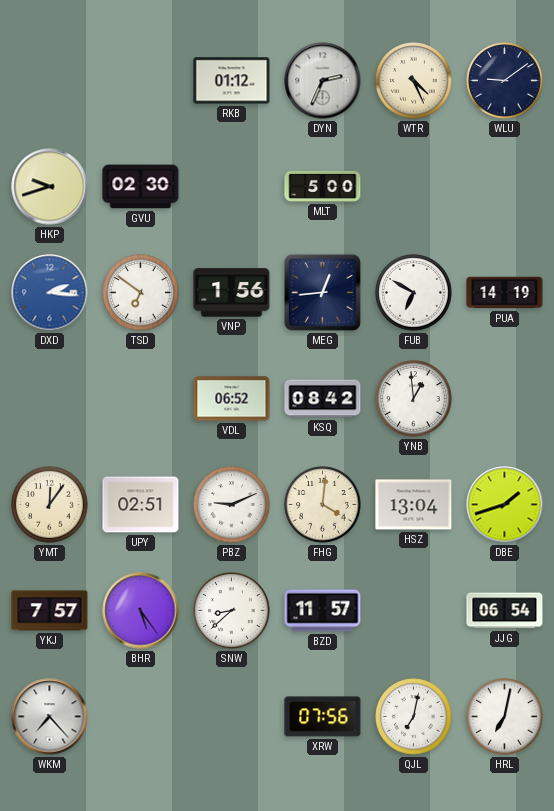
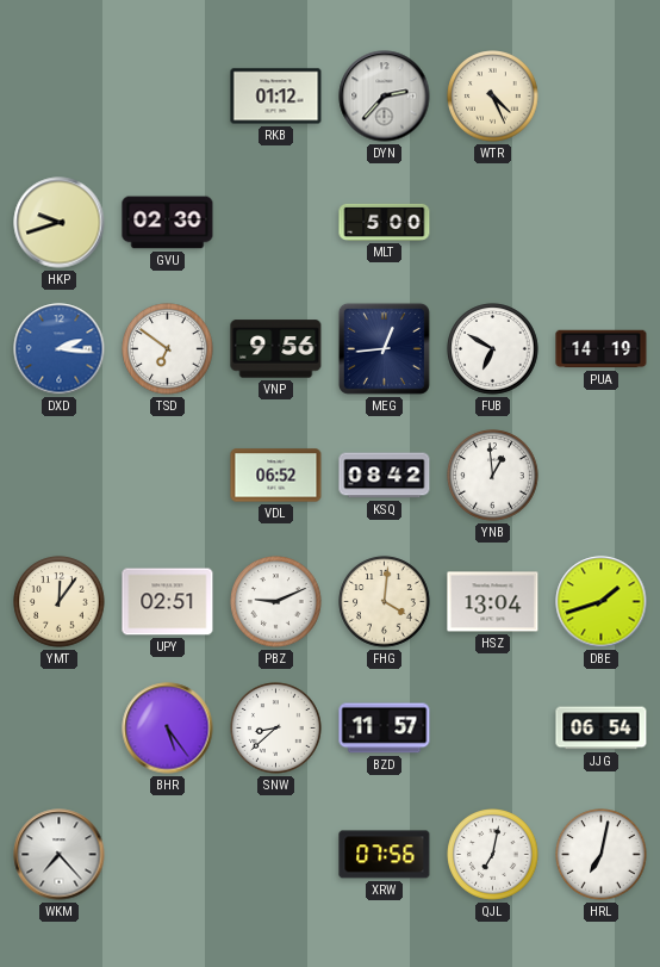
DYN: 2:34 -> 2:37 (385, 97)
WLU: 9:09 -> none (505, 81)
VNP: 1:56 -> 9:56 (276, 349)
YKJ: 7:57 -> none (50, 611)
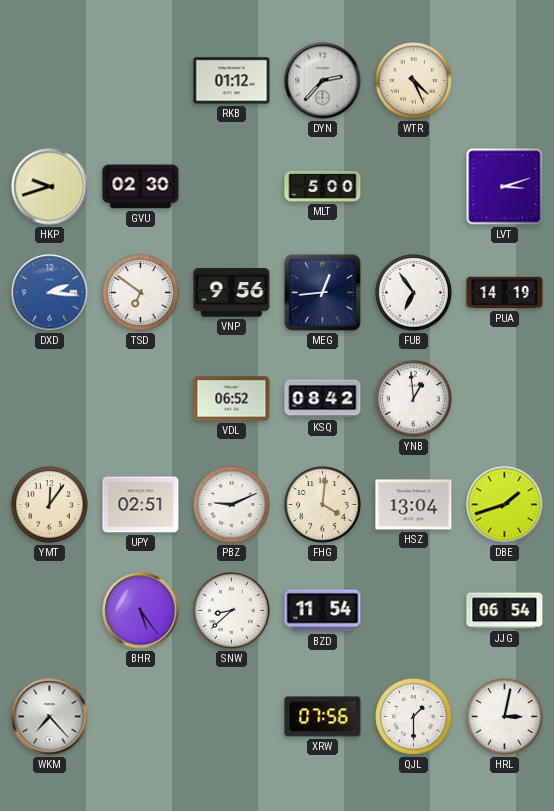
LVT: none -> 3:12 (505, 187)
FUB: 6:50 -> 6:54 (414, 293)
BZD: 11:57 -> 11:54 (323, 611)
QJL: 7:02 -> 1:30 (414, 717)
HRL: 7:02 -> 3:02 (505, 717)
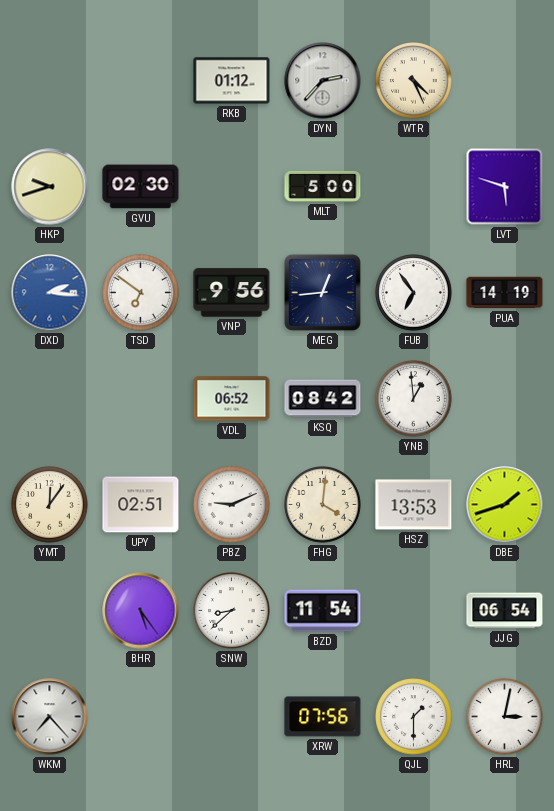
LVT: 3:12 -> 5:48 (505, 187)
HSZ: 13:04 -> 13:53 (414, 505)
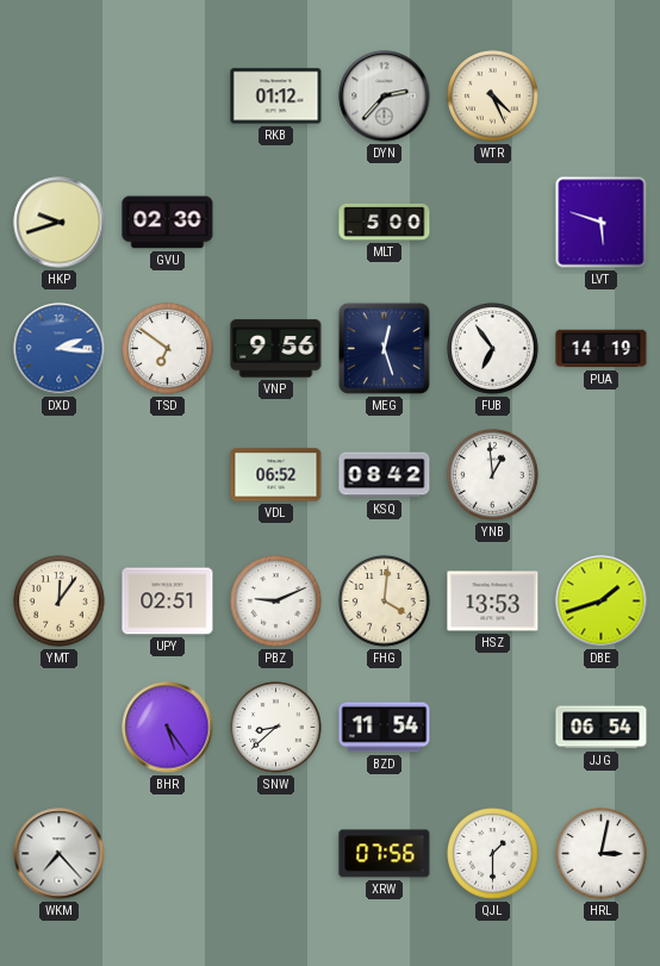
MEG: 12:44 -> 12:27 (384, 348)
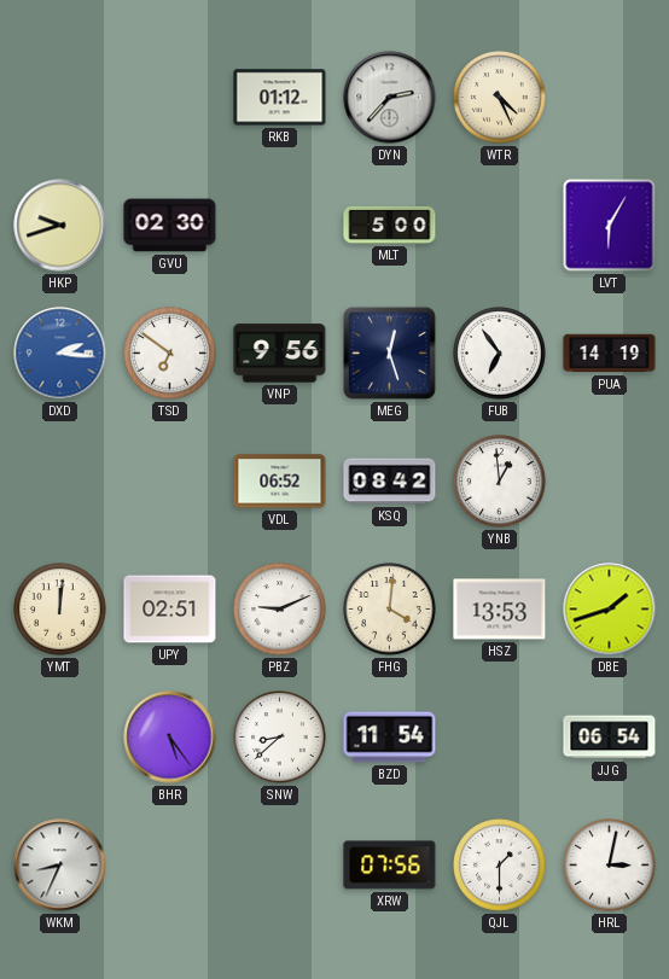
LVT: 5:48 -> 6:05 (610, 226)
YMT: 12:06 -> 12:01 (60, 610)
WKM: 7:23 -> 8:34 (60, 866)
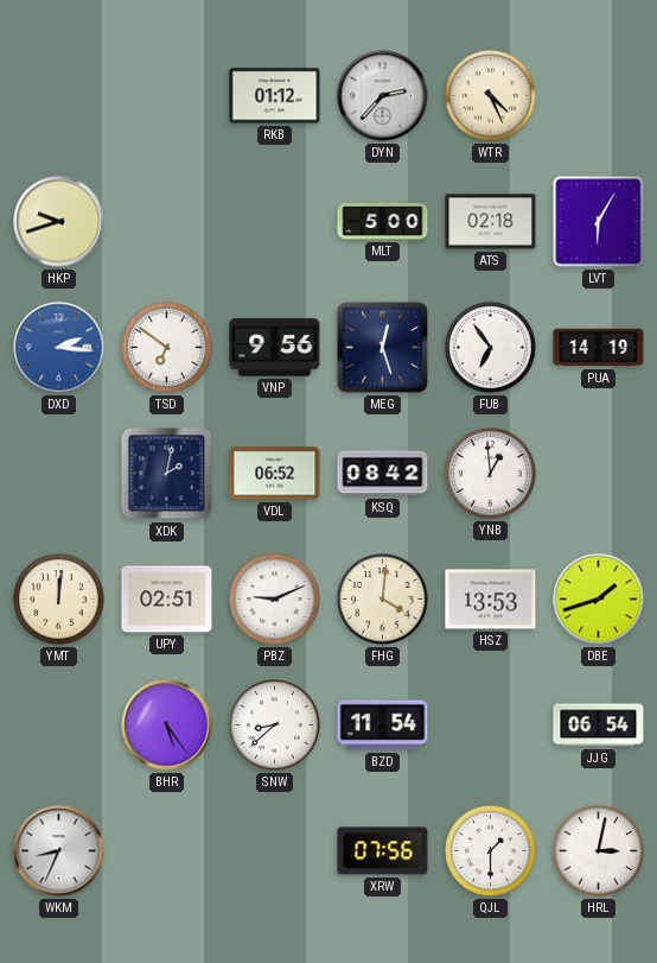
GVU: 02:30 -> none (170, 226)
ATS: none -> 02:18 (491, 222)
XDK: none -> 2:02 (167, 474)
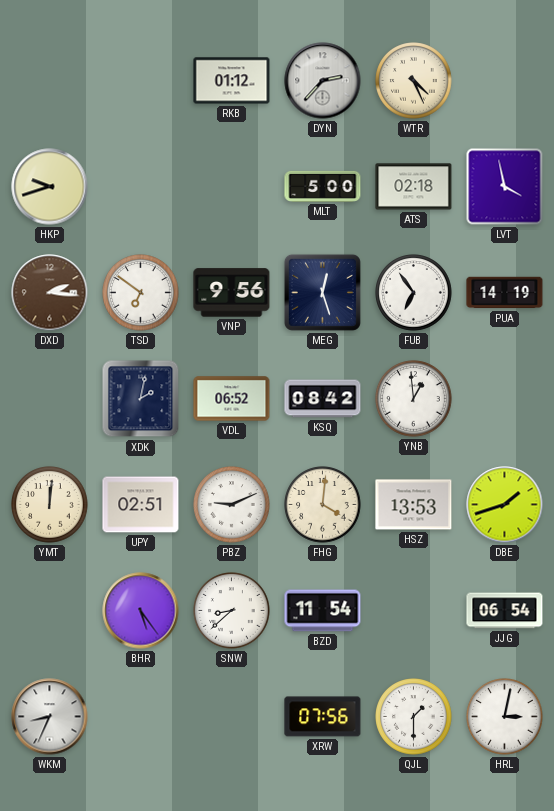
LVT: 6:05 -> 3:58 (505, 187)
DXD dial: blue -> brown (50, 293)
